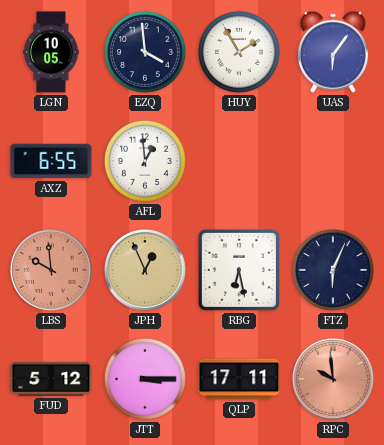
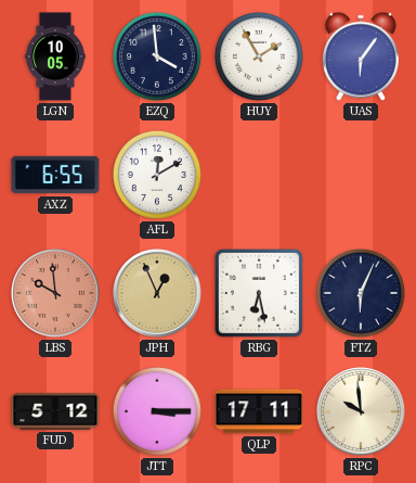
AFL: 12:59 -> 12:10 (157, 175)
RPC dial: salmon -> cream (362, 412)
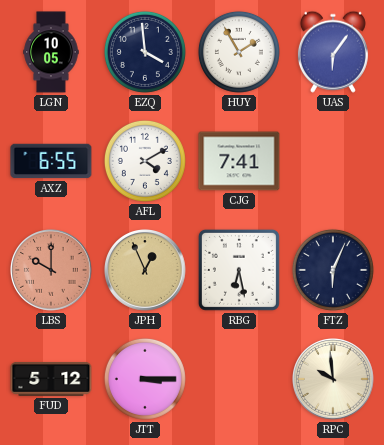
AFL: 12:10 -> 4:10 (145, 161)
CJG: none -> 7:41 (239, 161)
LBS: 9:59 -> 10:00 (52, 271)
QLP: 17:11 -> none (259, 411)
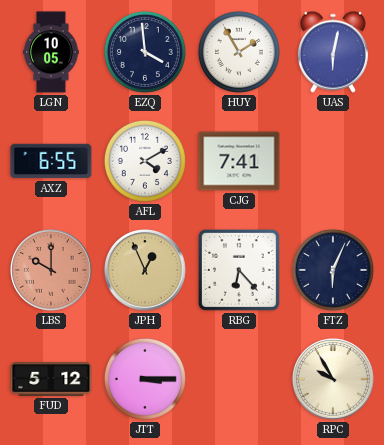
UAS: 6:06 -> 6:02 (333, 52)
RBG: 6:28 -> 6:23 (239, 270)
RPC: 9:59 -> 9:55 (334, 380)
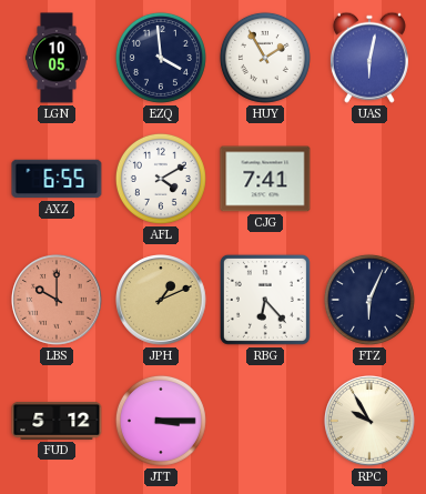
JPH: 12:56 -> 1:11 (162, 301)
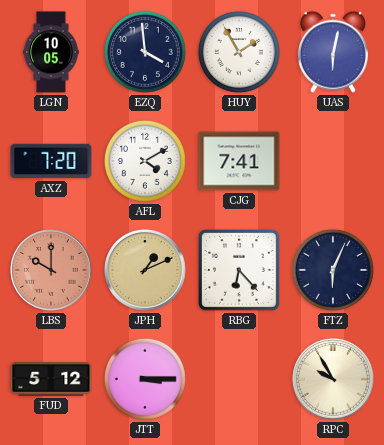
AXZ: 6:55 -> 7:20 (51, 161)
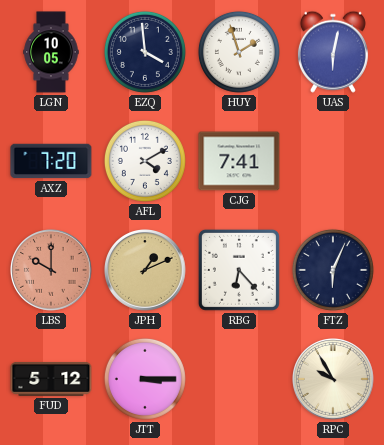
HUY: 1:55 -> 1:57 (239, 52)
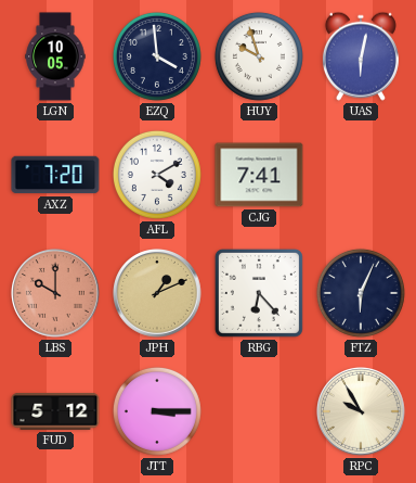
HUY: 1:57 -> 9:57 (259, 56)
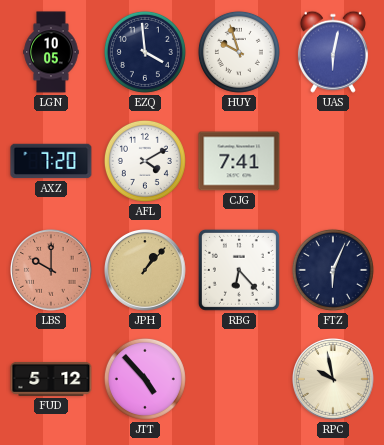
JPH: 1:11 -> 1:07 (146, 271)
JTT: 3:15 -> 4:53 (145, 379)
RPC: 9:55 -> 9:58 (334, 380)
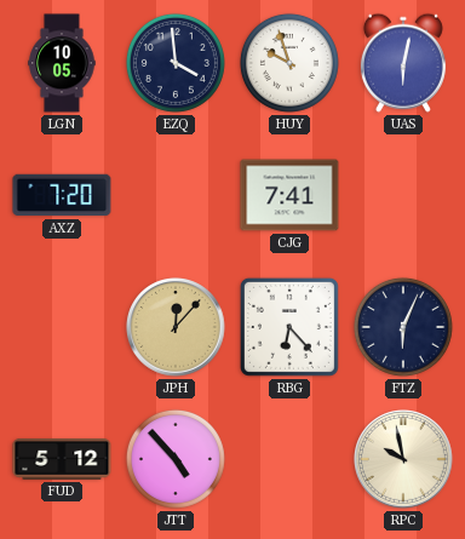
AFL: 4:10 -> none (145, 161)
LBS: 10:00 -> none (52, 271)
JPH: 1:07 -> 12:07 (177, 328)
